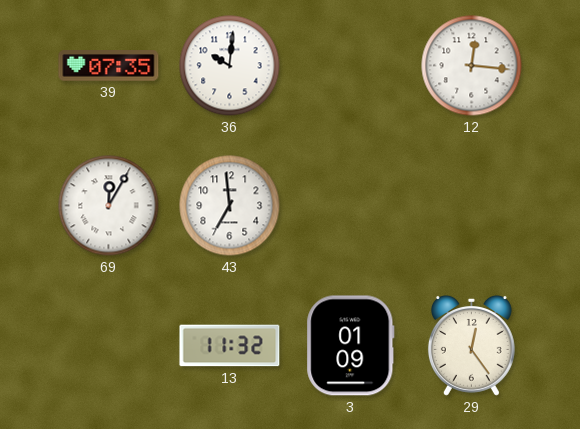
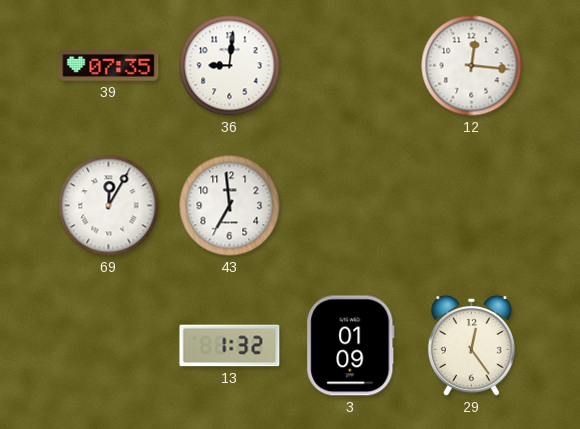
36: 10:01 -> 9:01 (230, 66)
13: 11:32 -> 1:32 (230, 346)
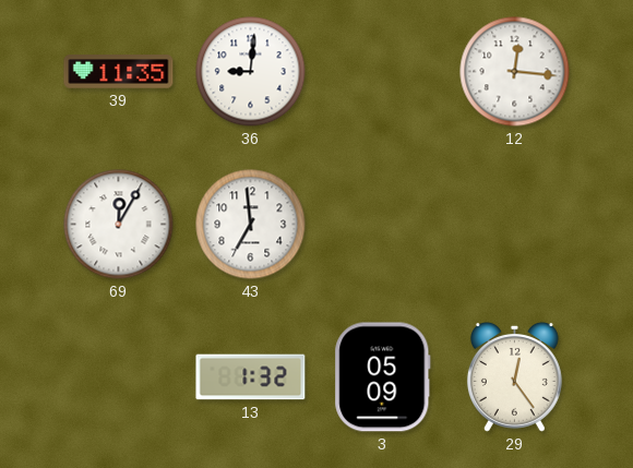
39: 07:35 -> 11:35 (119, 72)
3: 01:09 -> 05:09 (383, 377)
